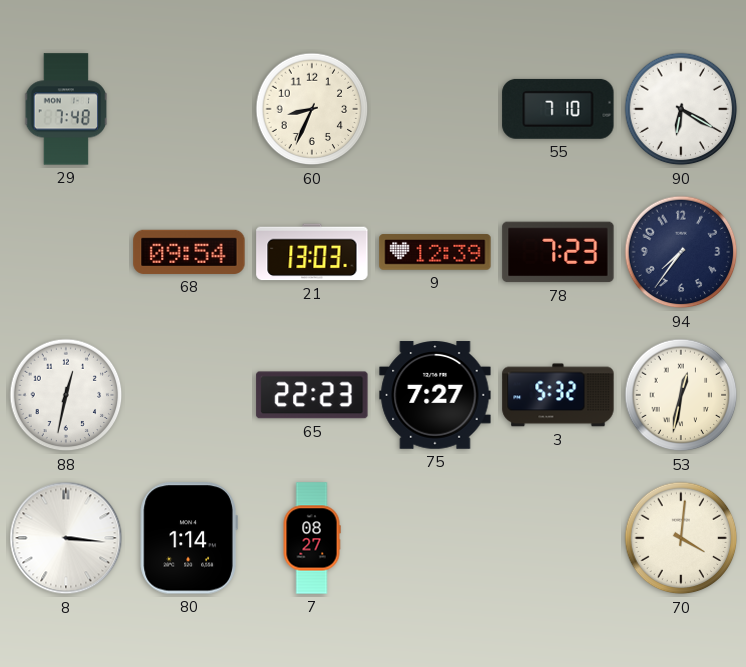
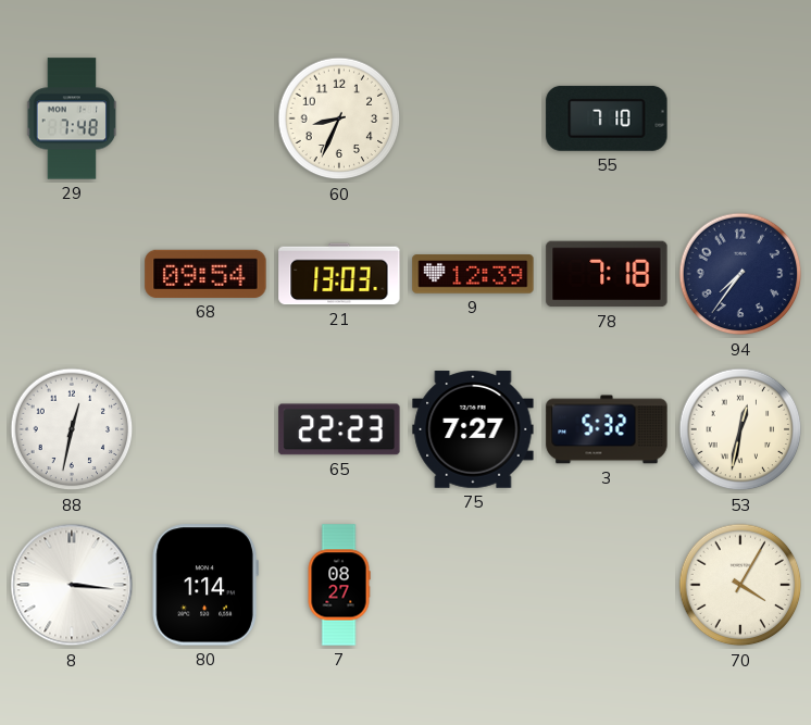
90: 6:20 -> none (681, 109)
78: 7:23 -> 7:18 (607, 274)
70: 4:01 -> 4:05 (740, 585)
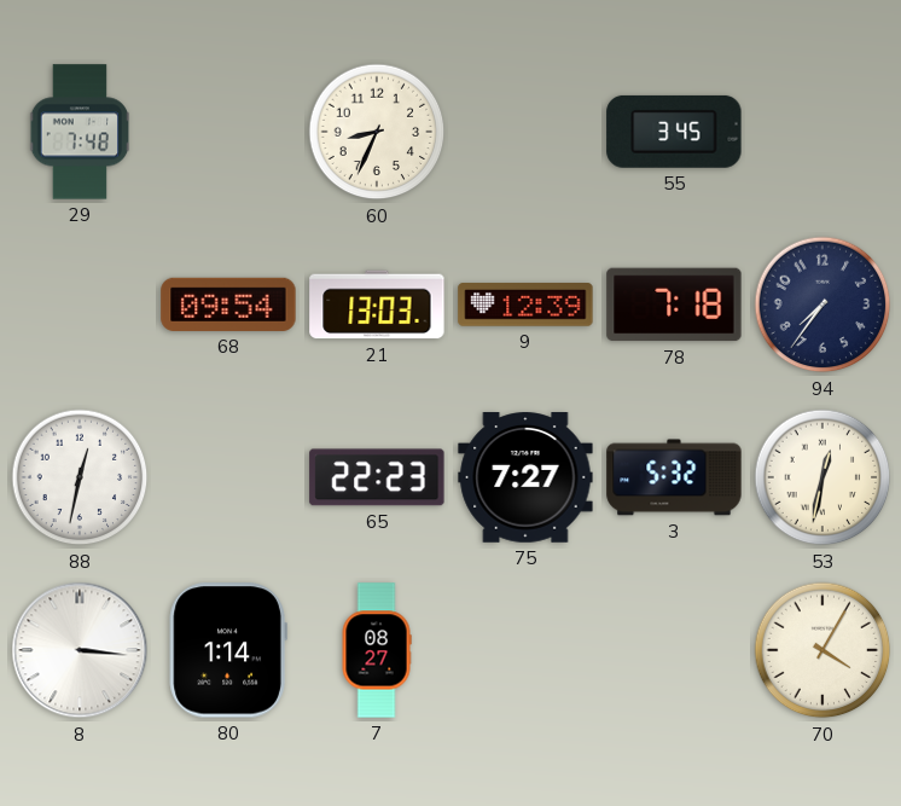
55: 7:10 -> 3:45 (674, 132)
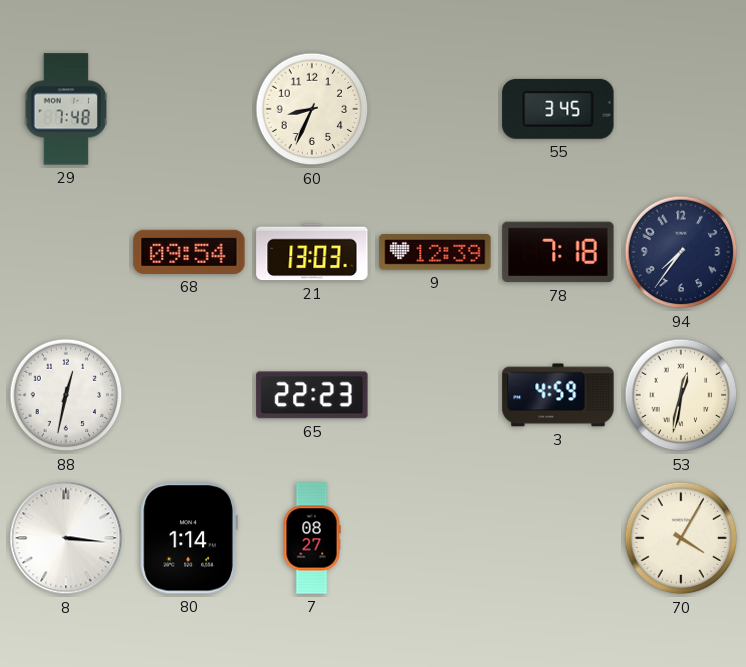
75: 7:27 -> none (525, 477)
3: 5:32 -> 4:59 (558, 395)
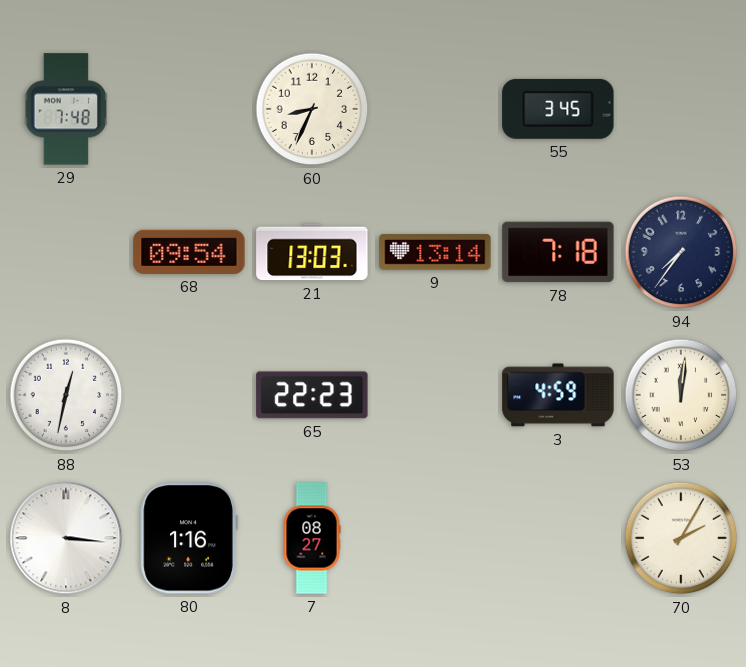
9: 12:39 -> 13:14 (435, 252)
53: 12:32 -> 12:01 (681, 395)
80: 1:14 -> 1:16 (189, 538)
70: 4:05 -> 2:05 (681, 538)
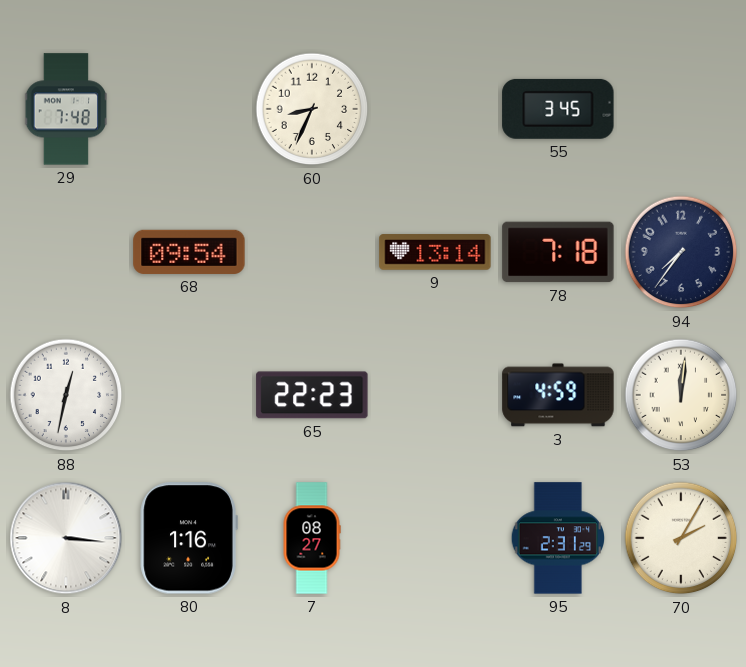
21: 13:03 -> none (312, 252)
95: none -> 2:31 (557, 538)
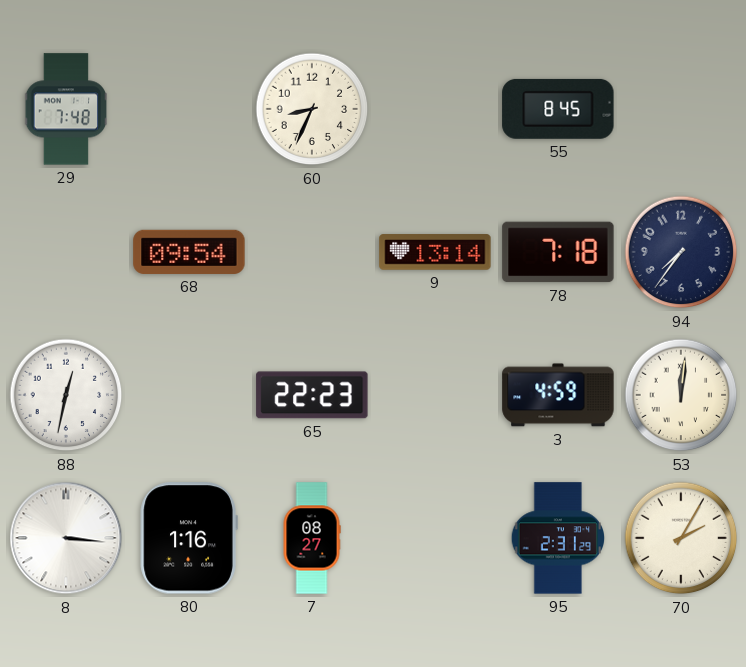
55: 3:45 -> 8:45 (558, 109)
